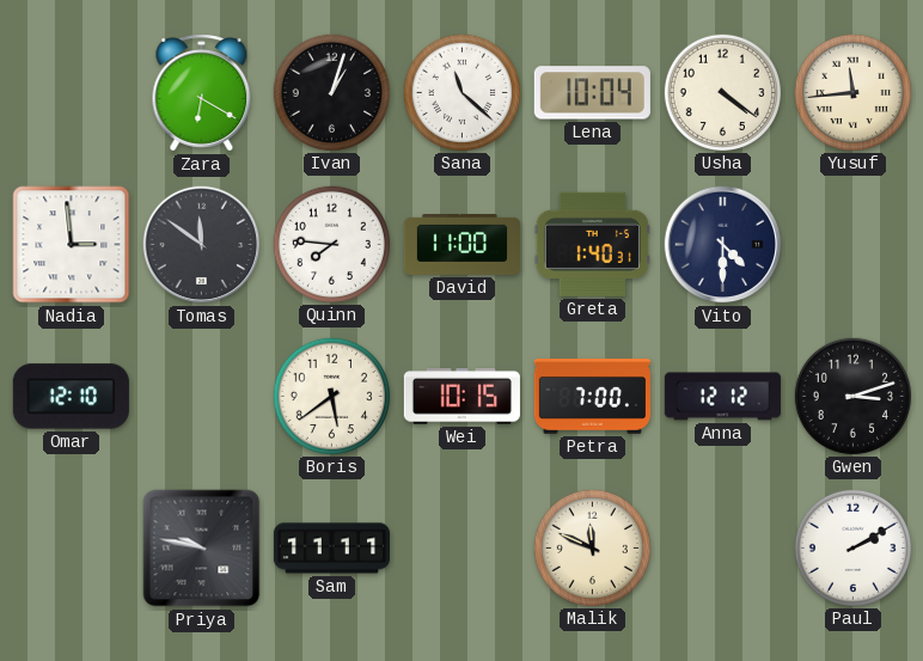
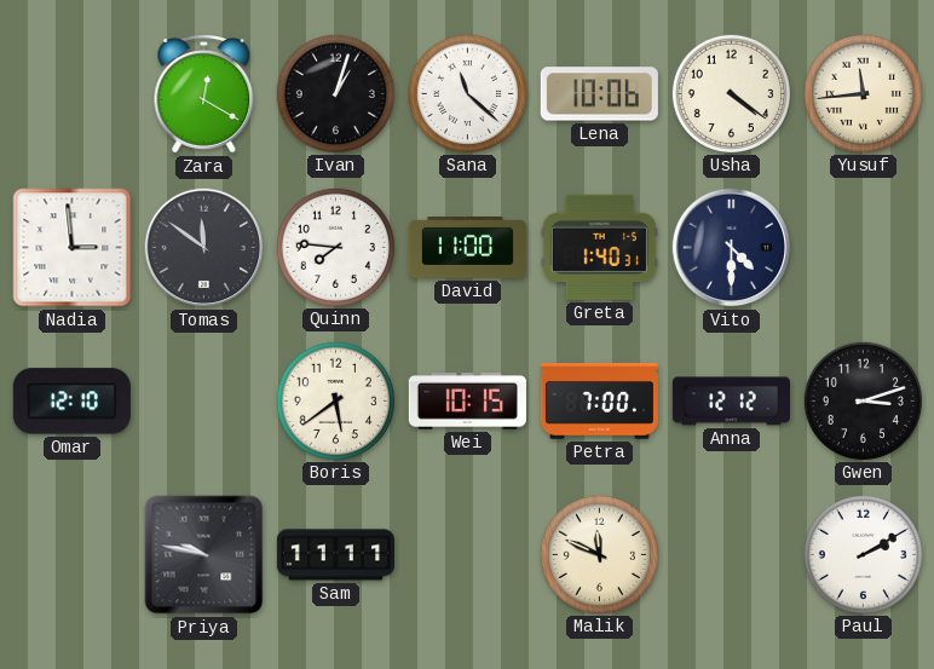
Zara: 6:20 -> 12:20 (204, 94)
Lena: 10:04 -> 10:06 (599, 94)
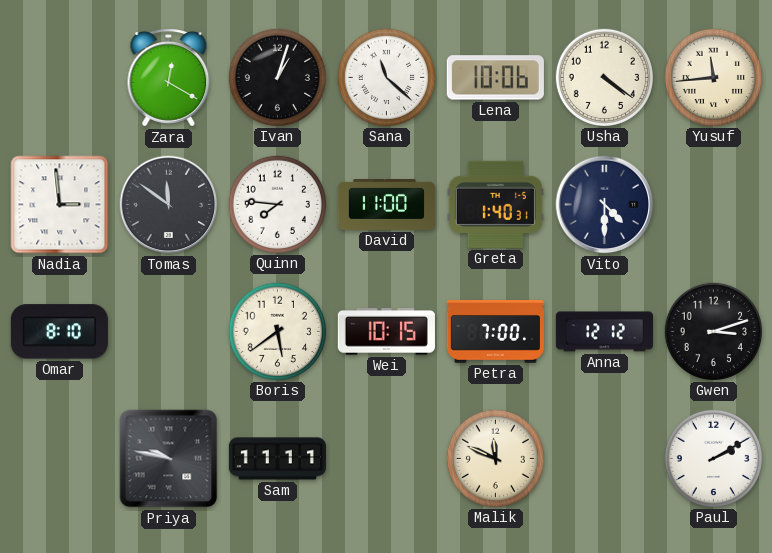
Omar: 12:10 -> 8:10 (59, 332)
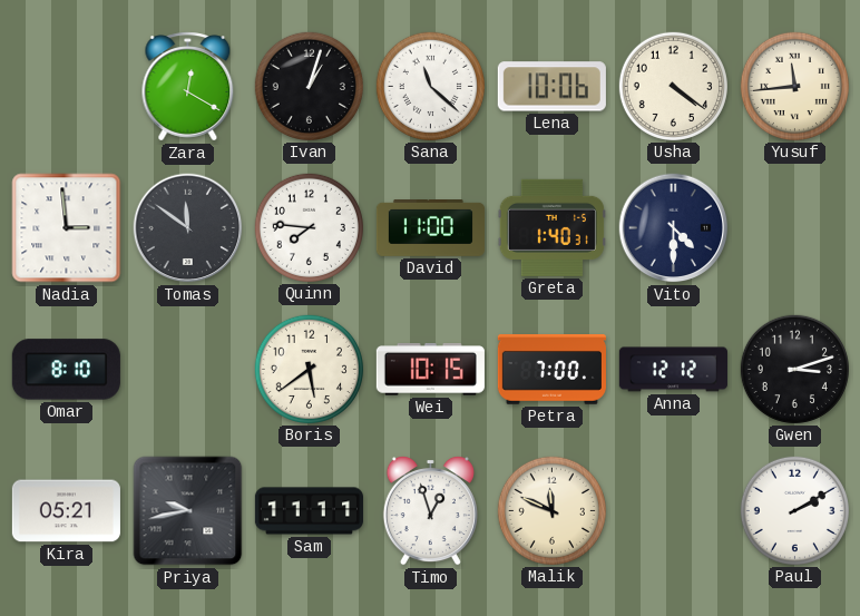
Kira: none -> 05:21 (66, 511)
Priya: 9:47 -> 9:43 (188, 511)
Timo: none -> 12:57 (430, 510)
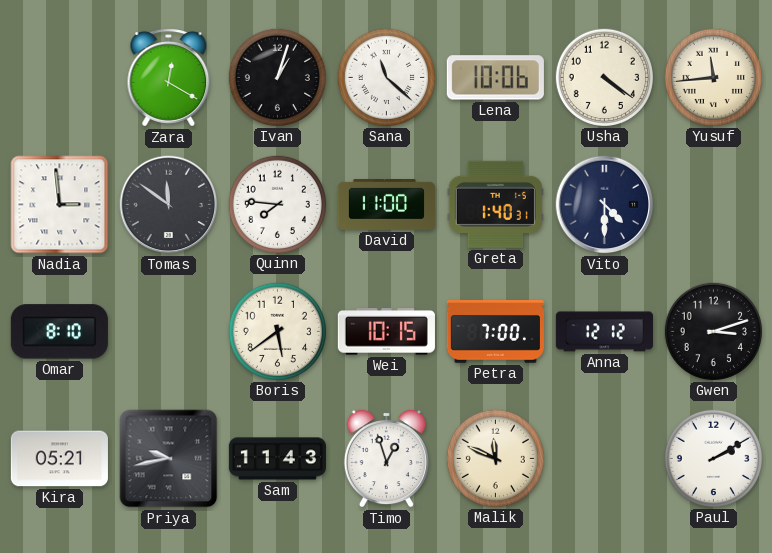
Sam: 11:11 -> 11:43 (277, 459)
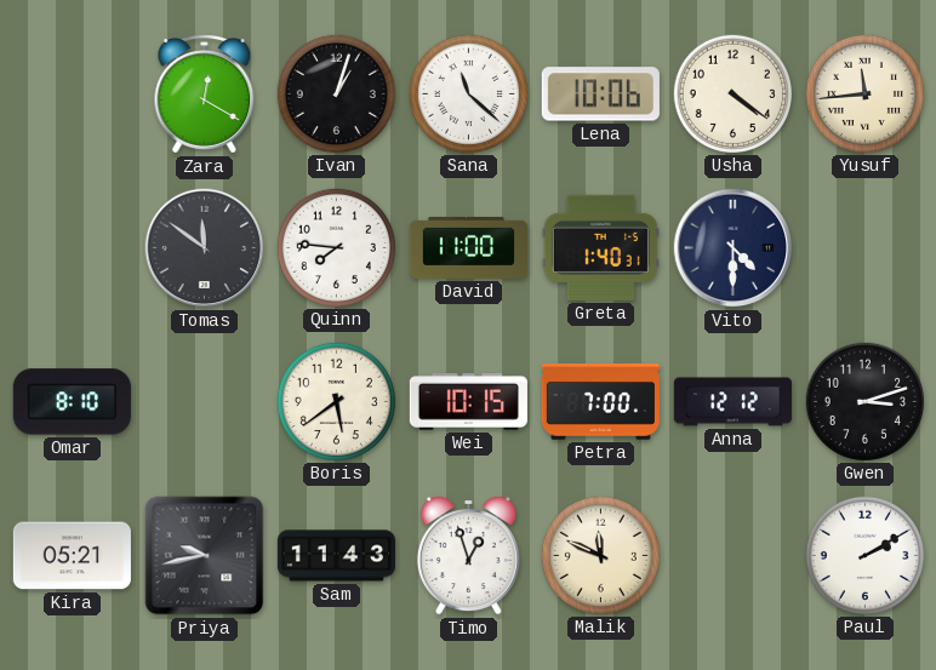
Nadia: 2:59 -> none (60, 205)
